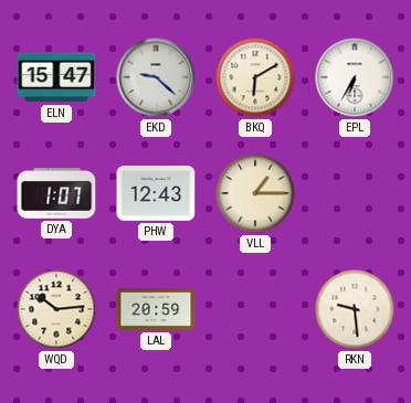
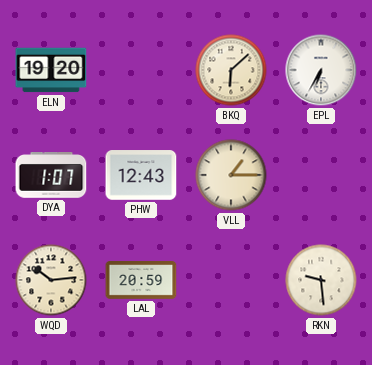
ELN: 15:47 -> 19:20 (51, 70)
EKD: 9:22 -> none (156, 77)
BKQ: 6:10 -> 6:08 (231, 70)
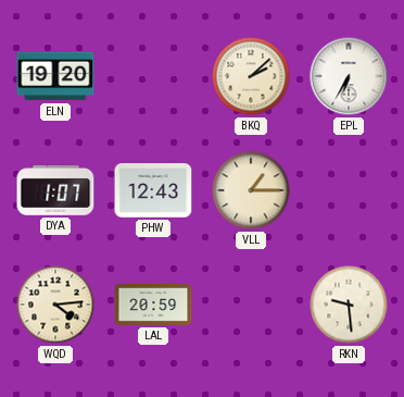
BKQ: 6:08 -> 2:08 (251, 76)
WQD: 10:14 -> 4:14 (55, 305)
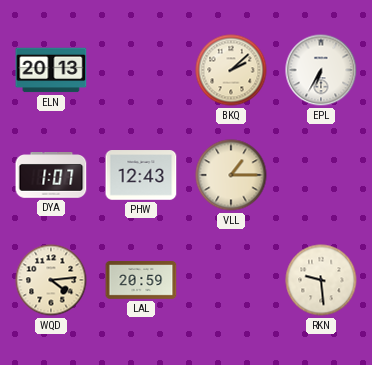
ELN: 19:20 -> 20:13 (51, 70)
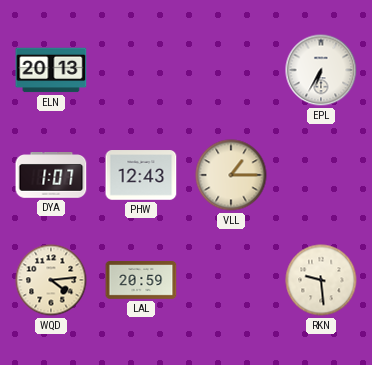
BKQ: 2:08 -> none (231, 70)
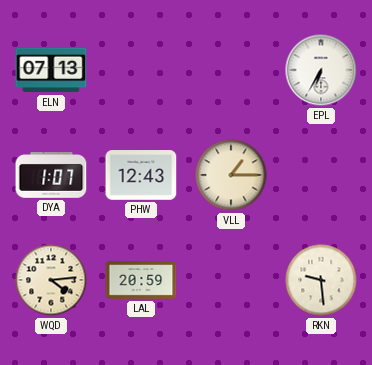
ELN: 20:13 -> 07:13 (51, 70)
